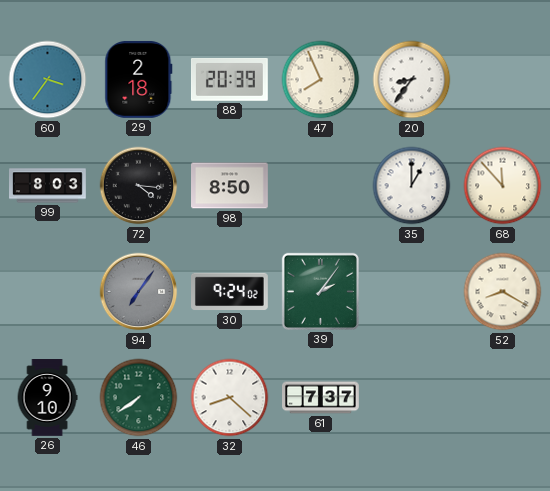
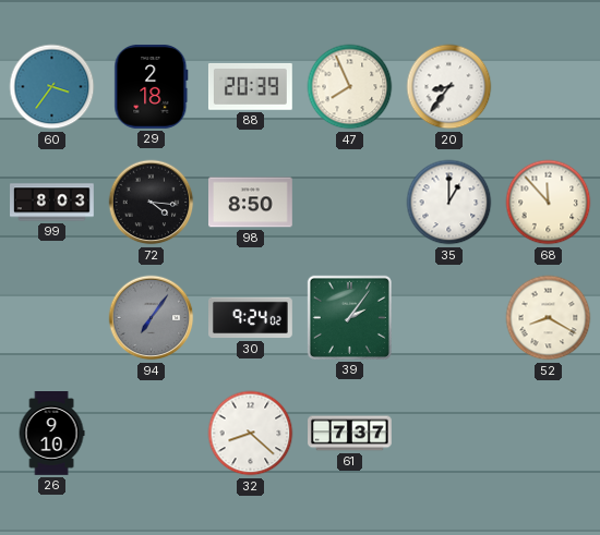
46: 7:39 -> none (139, 398)
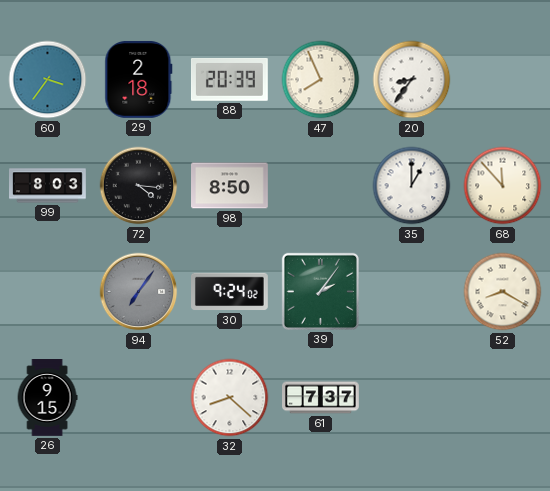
26: 9:10 -> 9:15 (47, 398)
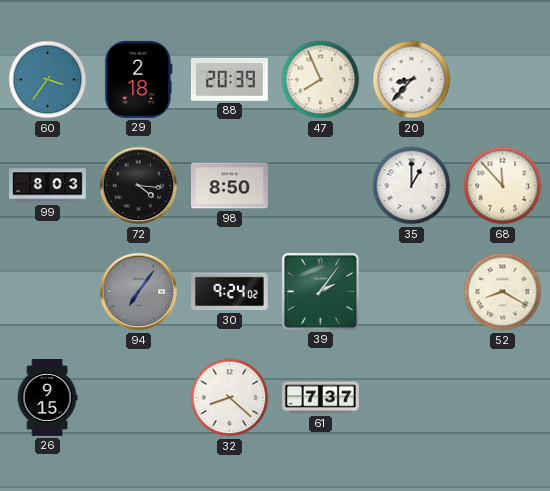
20: 8:36 -> 8:37 (412, 80)
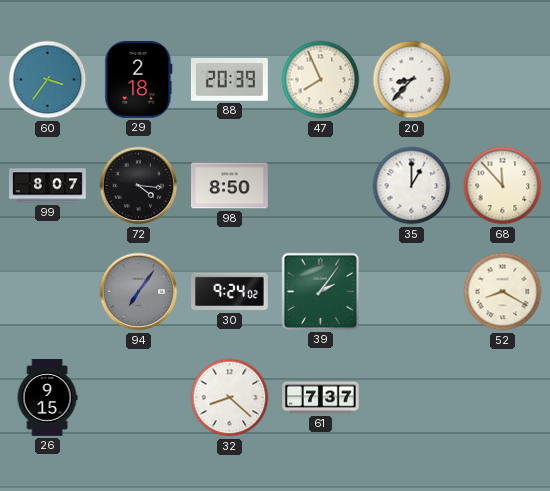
99: 8:03 -> 8:07 (48, 186)
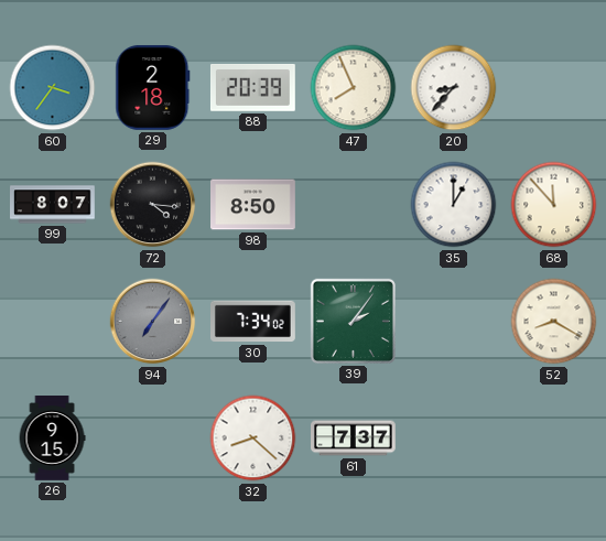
30: 9:24 -> 7:34 (253, 322)
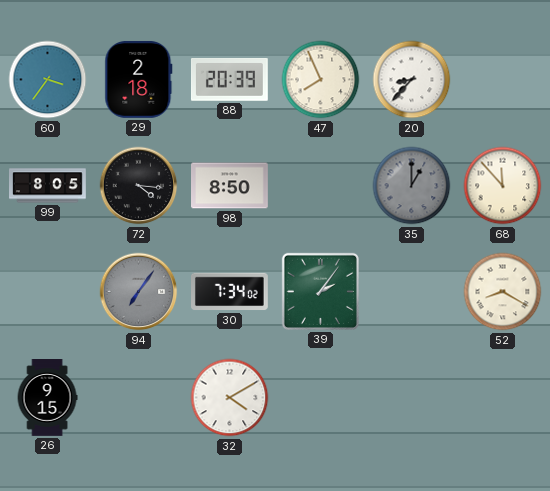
99: 8:07 -> 8:05 (48, 186)
35 dial: white -> grey (412, 186)
32: 8:22 -> 4:10 (230, 398)
61: 7:37 -> none (354, 439)
